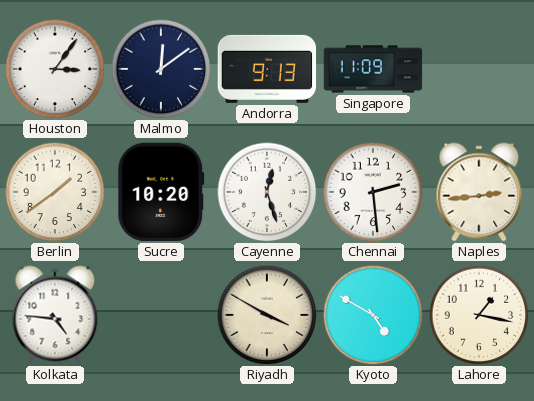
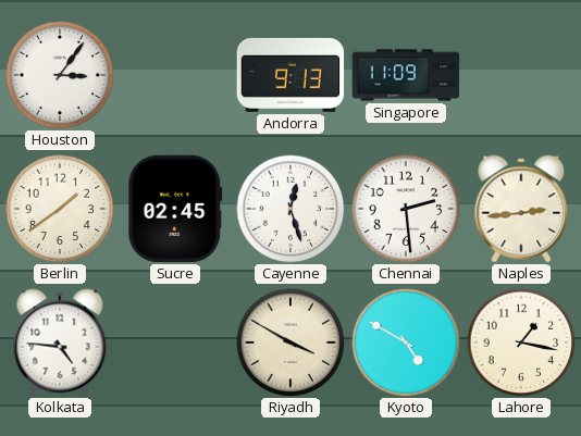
Malmo: 12:09 -> none (161, 69)
Sucre: 10:20 -> 02:45 (175, 209)
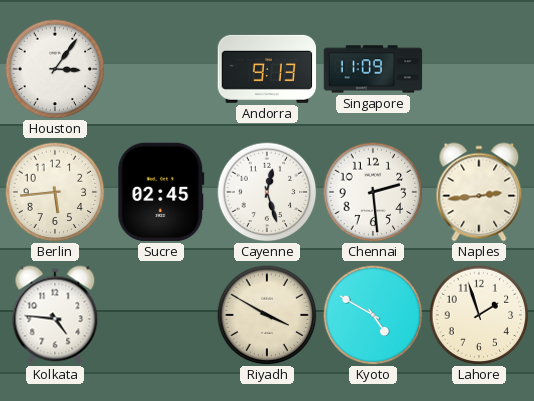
Berlin: 1:39 -> 5:44 (55, 192)
Lahore: 1:17 -> 1:57 (479, 315)
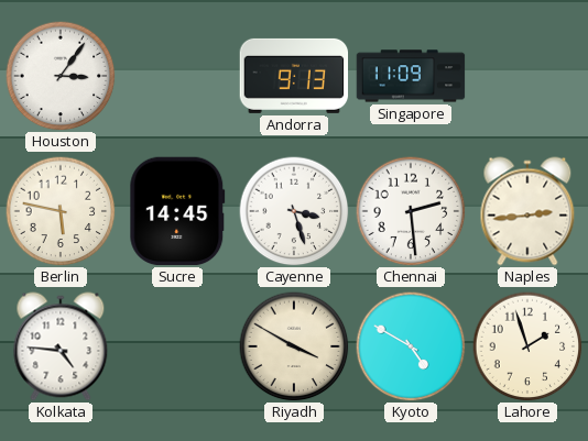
Berlin: 5:44 -> 5:47 (61, 211)
Sucre: 02:45 -> 14:45 (177, 211)
Cayenne: 12:27 -> 3:27 (294, 211)
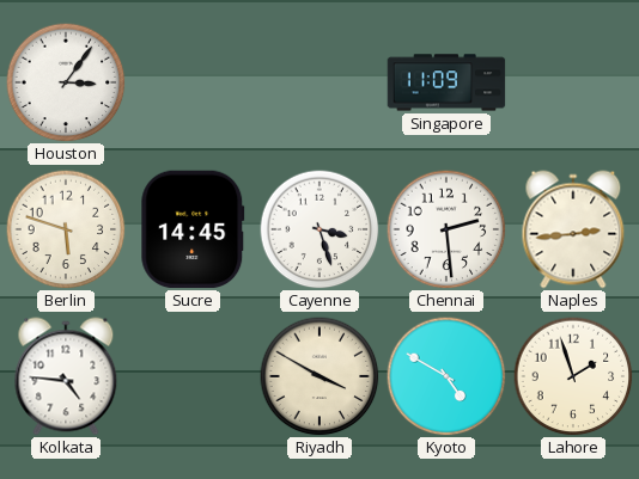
Andorra: 9:13 -> none (294, 76)
Berlin: 5:47 -> 5:48 (66, 229)
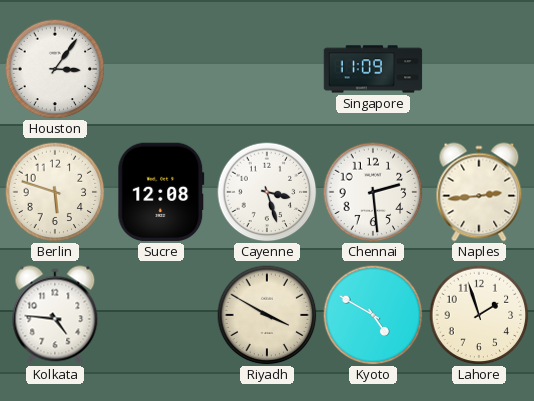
Sucre: 14:45 -> 12:08 (161, 192)
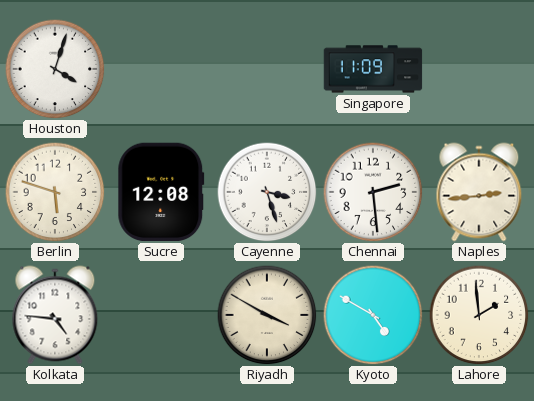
Houston: 3:06 -> 4:03 (55, 69)
Lahore: 1:57 -> 1:59 (479, 315)
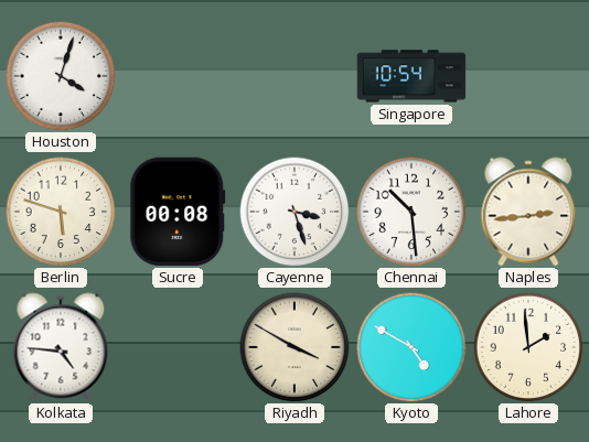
Singapore: 11:09 -> 10:54 (411, 76)
Sucre: 12:08 -> 00:08 (178, 212)
Chennai: 2:29 -> 10:29 (411, 212)
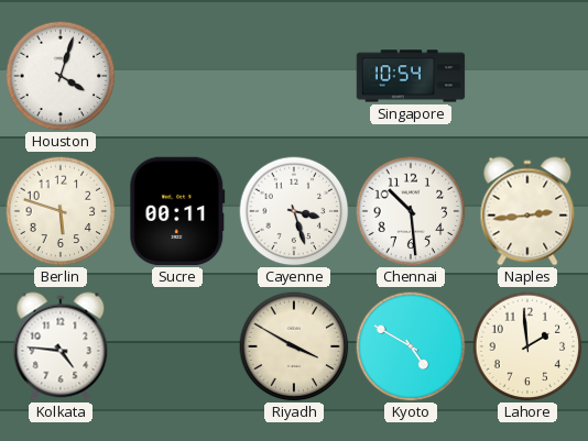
Sucre: 00:08 -> 00:11 (177, 211)
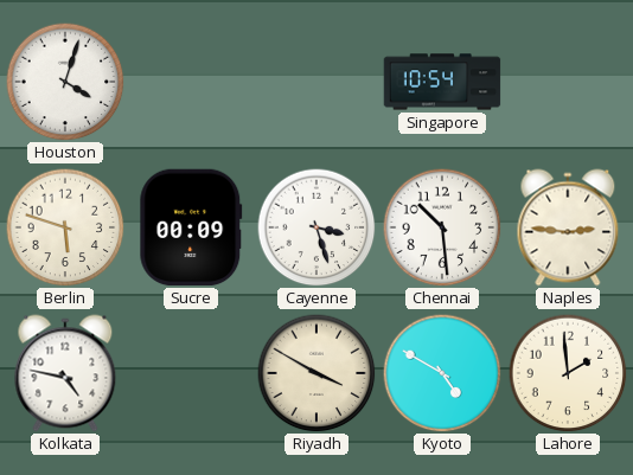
Sucre: 00:11 -> 00:09 (191, 227)
Naples: 2:44 -> 2:46 (568, 227)
Kolkata: 4:46 -> 4:47 (65, 373)
